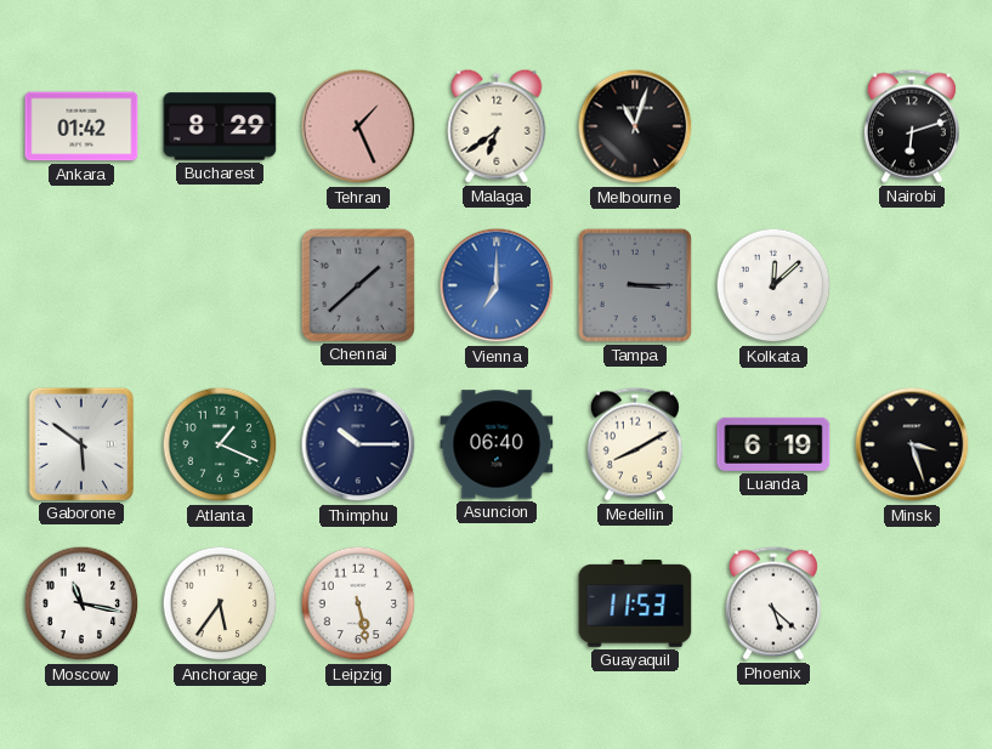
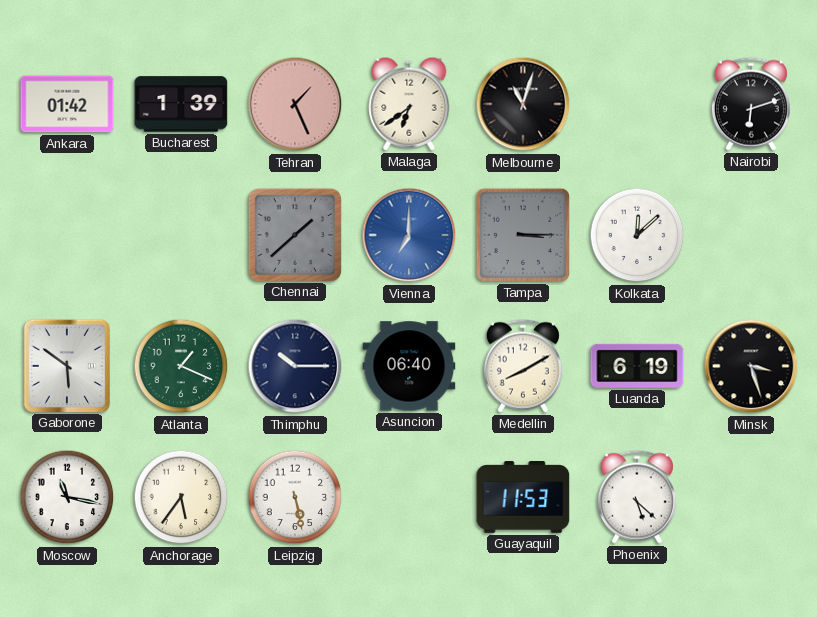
Bucharest: 8:29 -> 1:39 (181, 104)
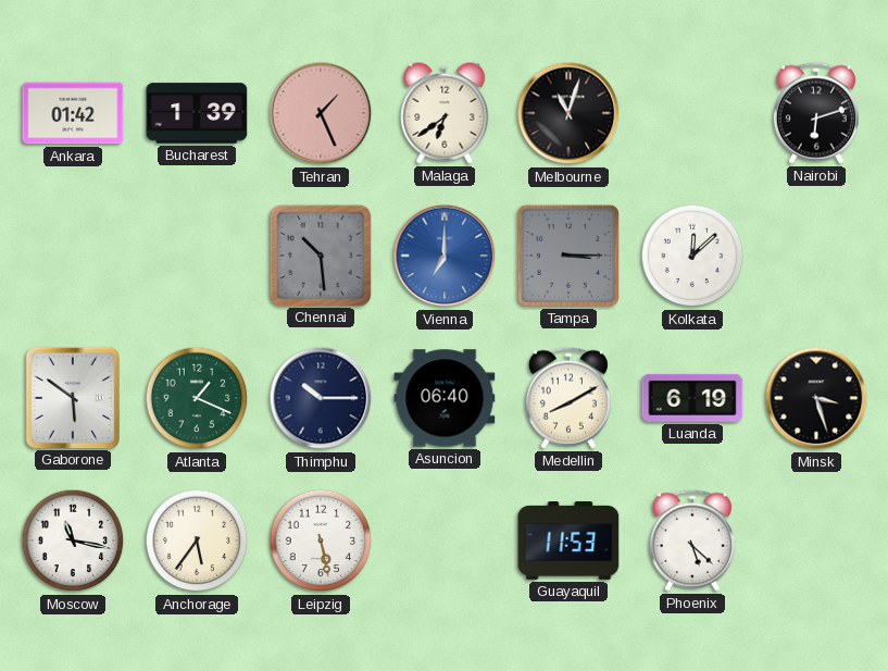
Chennai: 1:38 -> 10:29 (320, 254)
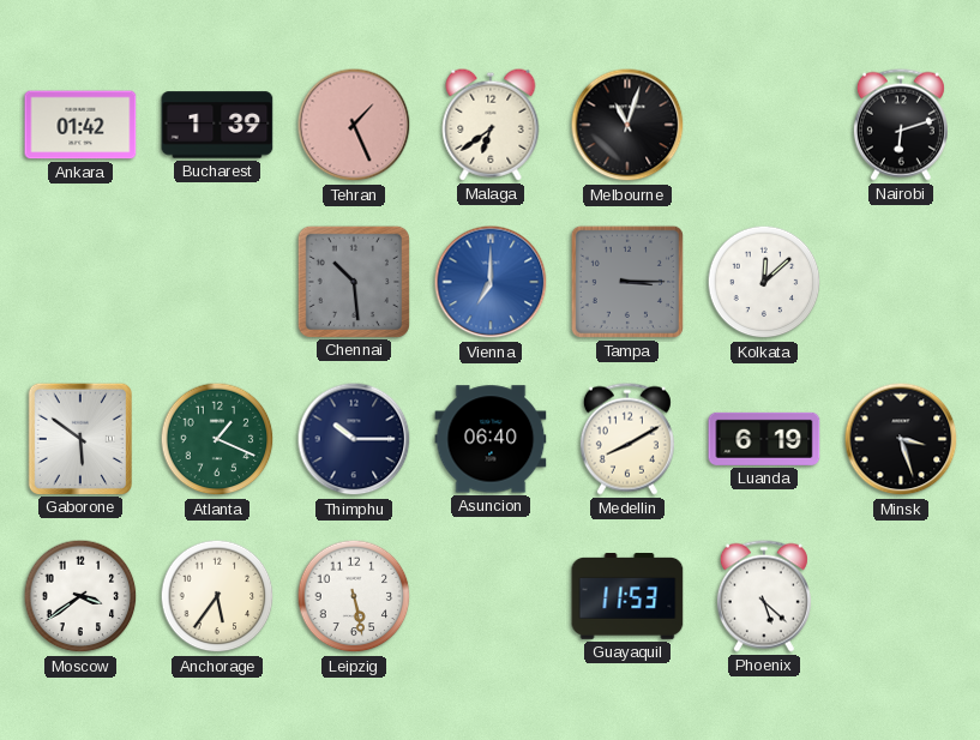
Moscow: 11:17 -> 3:39 (80, 596)
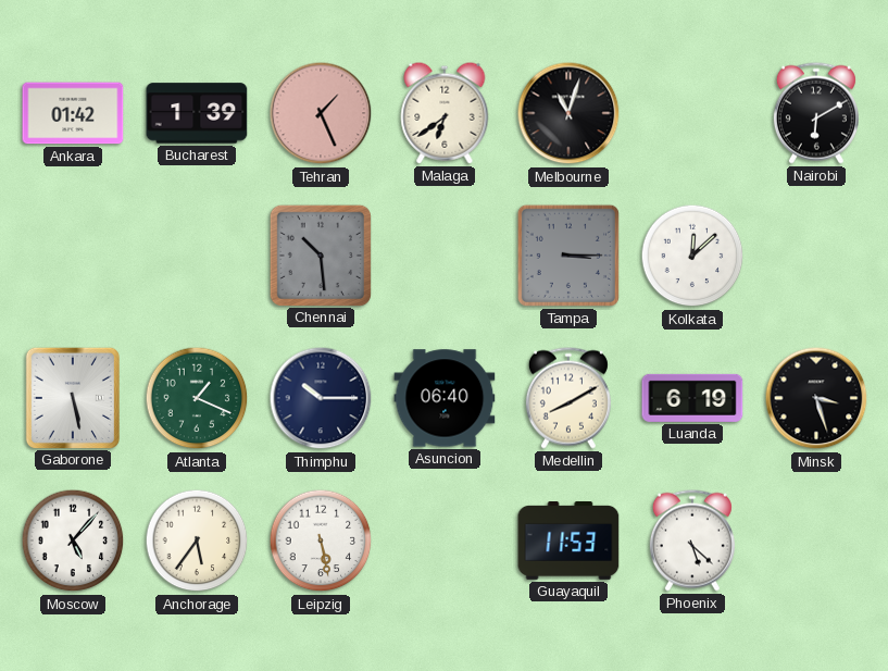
Nairobi: 6:12 -> 6:10 (816, 113)
Vienna: 7:00 -> none (491, 282)
Gaborone: 5:51 -> 5:28 (72, 397)
Moscow: 3:39 -> 5:07 (73, 540)
